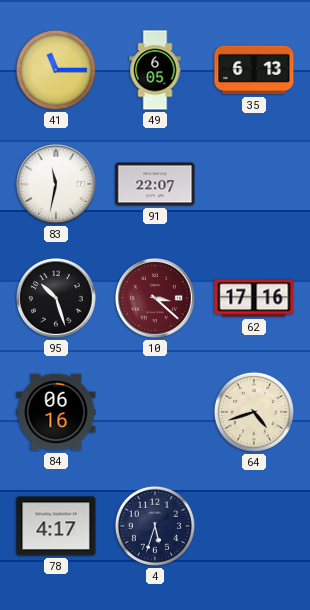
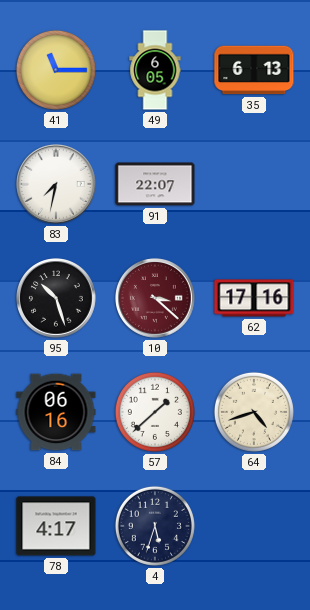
83: 11:32 -> 7:32 (57, 185)
57: none -> 1:38 (155, 412)
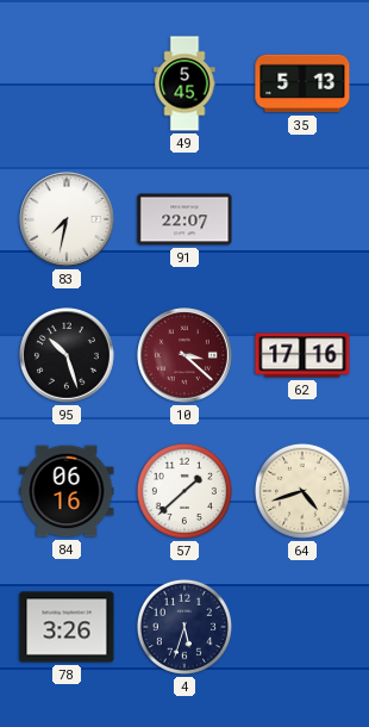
41: 11:15 -> none (56, 70)
49: 6:05 -> 5:45 (185, 83)
35: 6:13 -> 5:13 (302, 83)
78: 4:17 -> 3:26 (67, 627)
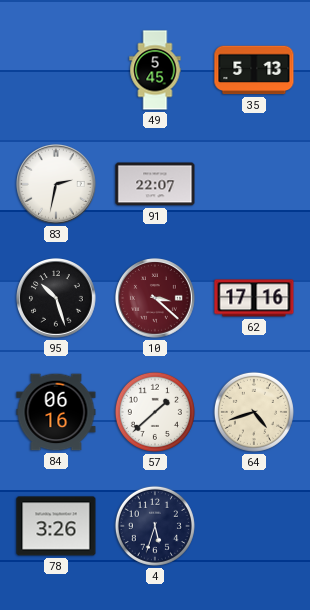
83: 7:32 -> 2:32 (57, 185)
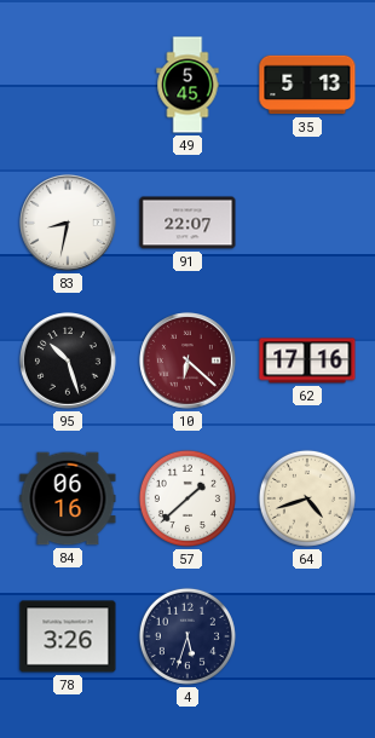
83: 2:32 -> 8:32 (69, 224)
10: 3:22 -> 6:22 (189, 362)
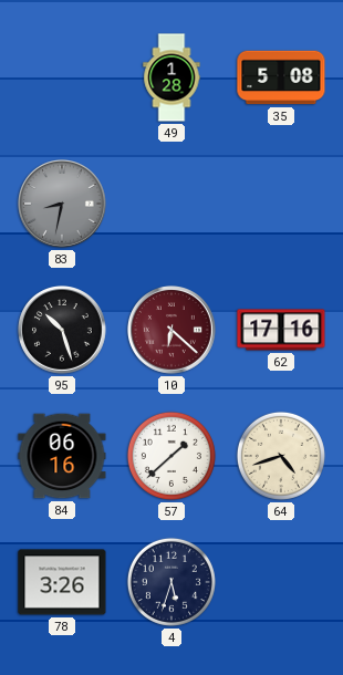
49: 5:45 -> 1:28 (171, 77)
35: 5:13 -> 5:08 (281, 77)
83 dial: white -> grey (63, 205)
91: 22:07 -> none (187, 223)
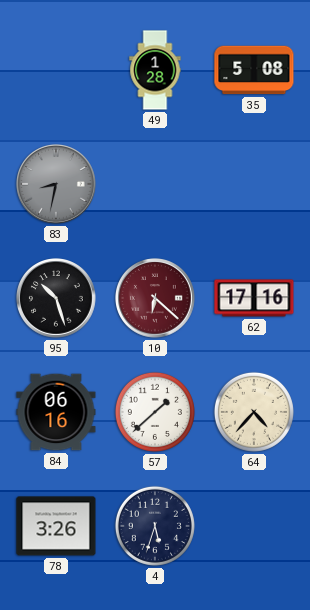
64: 4:42 -> 4:37 (254, 412)
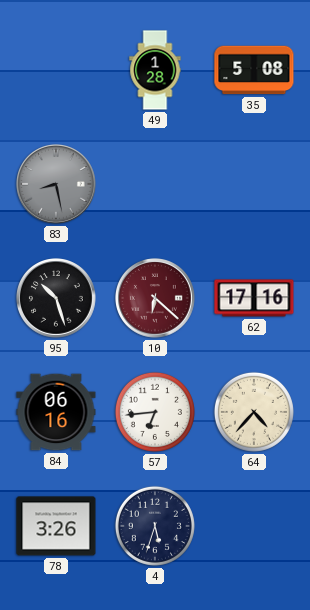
83: 8:32 -> 8:28 (57, 185)
57: 1:38 -> 6:44 (155, 412)
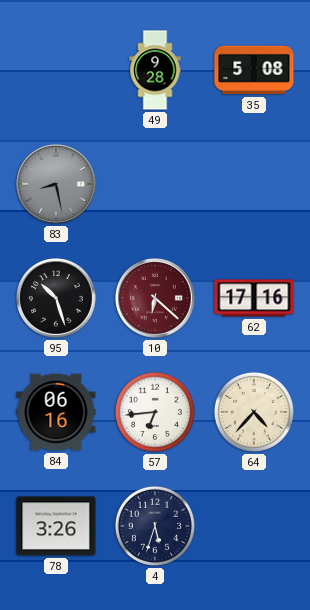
49: 1:28 -> 9:28 (155, 70)
